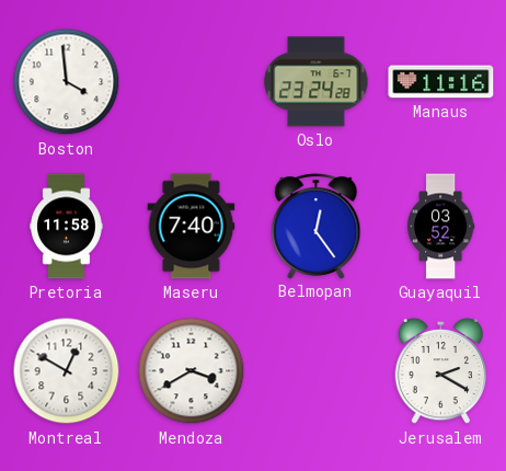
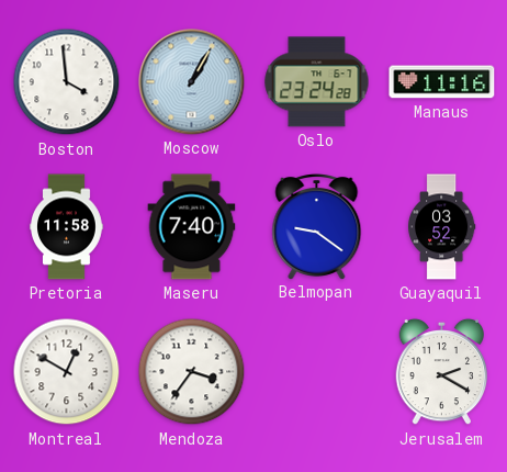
Moscow: none -> 1:05 (192, 82)
Belmopan: 12:24 -> 9:21 (317, 227)
Mendoza: 3:40 -> 3:36 (192, 372)
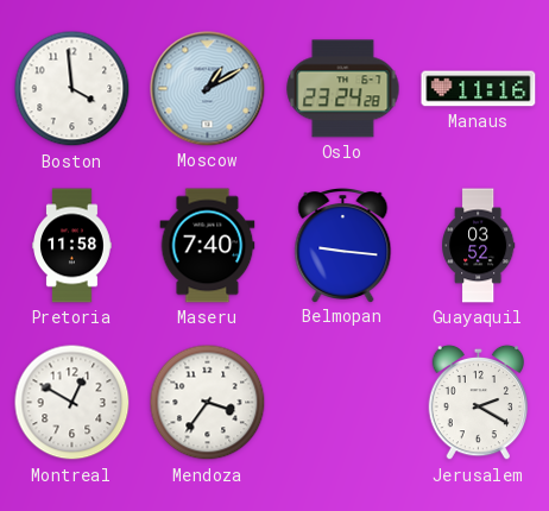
Moscow: 1:05 -> 1:10 (208, 89)
Belmopan: 9:21 -> 9:16 (343, 246)
